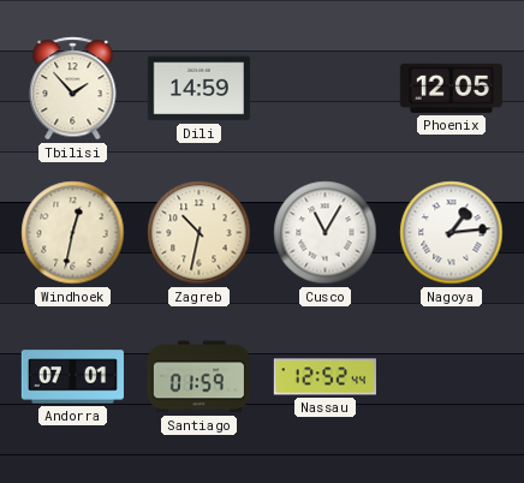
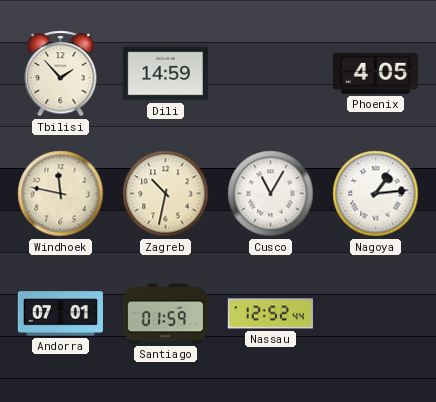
Phoenix: 12:05 -> 4:05 (375, 73)
Windhoek: 12:32 -> 11:47 (61, 194)
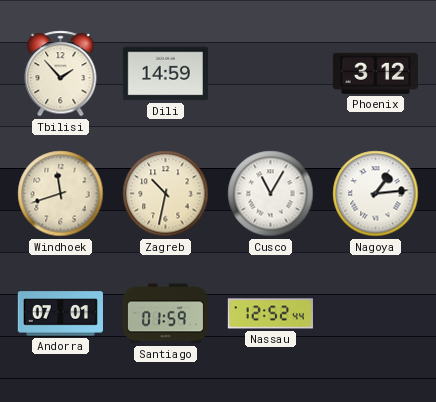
Phoenix: 4:05 -> 3:12 (375, 73)
Windhoek: 11:47 -> 11:42 (61, 194)
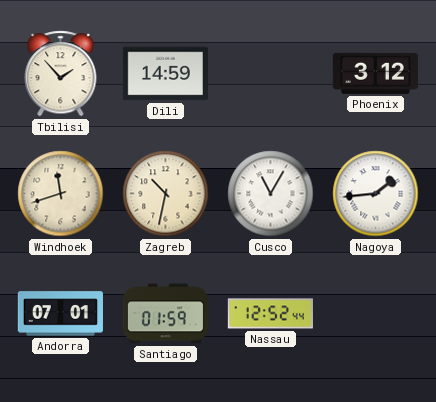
Nagoya: 1:14 -> 1:44 (376, 194)
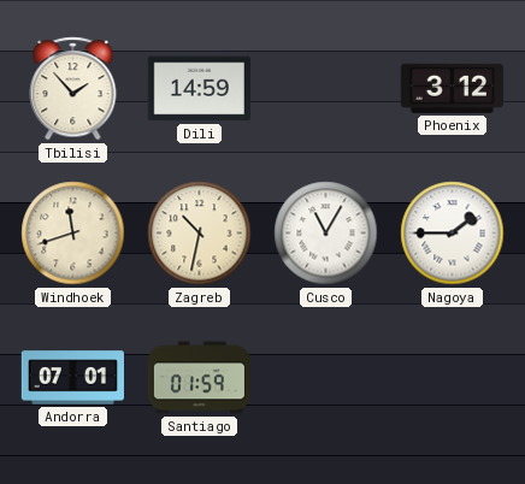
Nagoya: 1:44 -> 1:45 (453, 234)
Nassau: 12:52 -> none (270, 314)
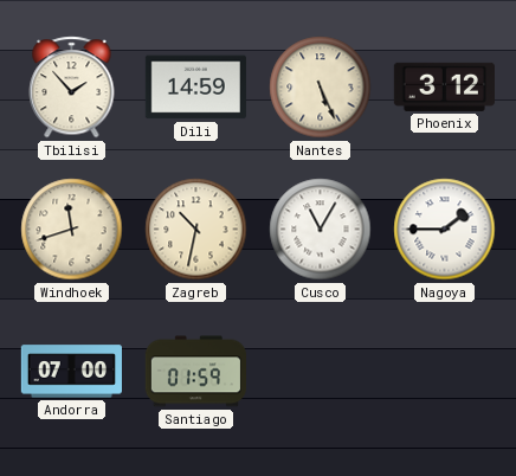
Nantes: none -> 5:26 (321, 88)
Andorra: 07:01 -> 07:00 (71, 372)
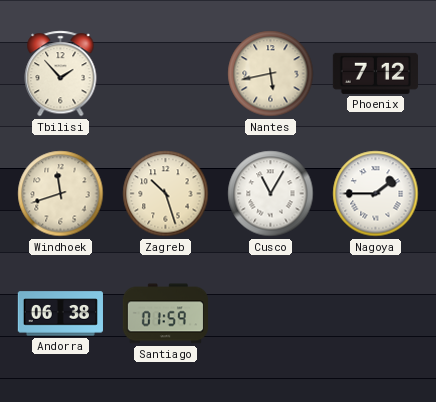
Dili: 14:59 -> none (195, 88)
Nantes: 5:26 -> 5:43 (271, 74)
Phoenix: 3:12 -> 7:12 (375, 73)
Zagreb: 10:32 -> 10:27 (166, 194)
Andorra: 07:00 -> 06:38 (60, 314)
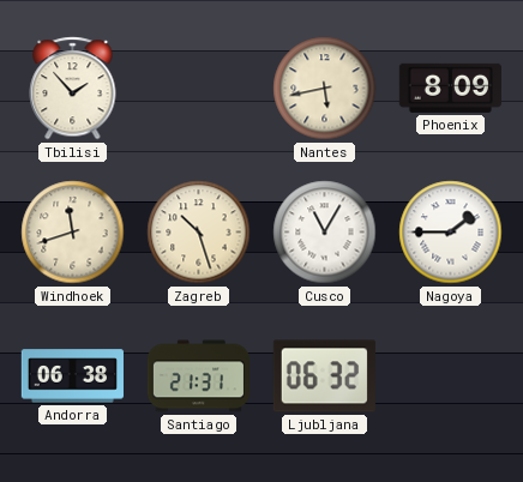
Phoenix: 7:12 -> 8:09 (450, 88)
Santiago: 01:59 -> 21:31 (198, 376)
Ljubljana: none -> 06:32 (324, 376)
